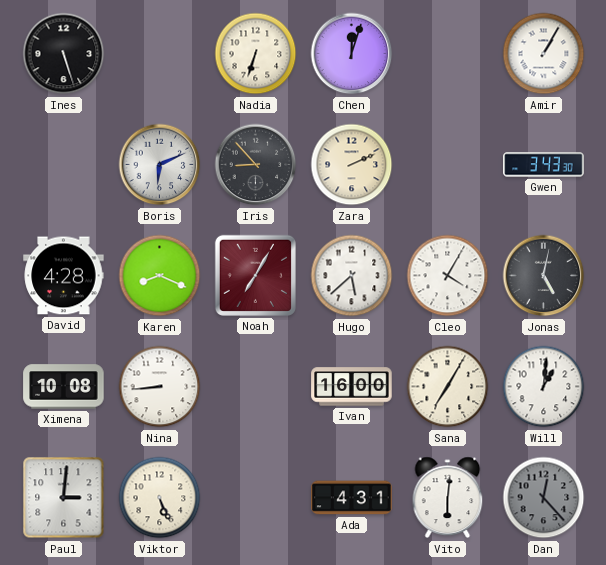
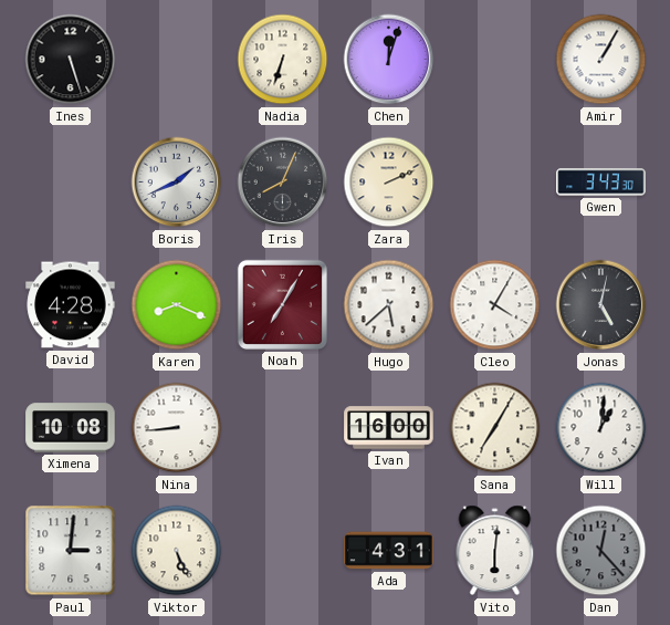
Boris: 6:11 -> 1:41 (177, 183)
Iris: 8:53 -> 8:04 (283, 183)
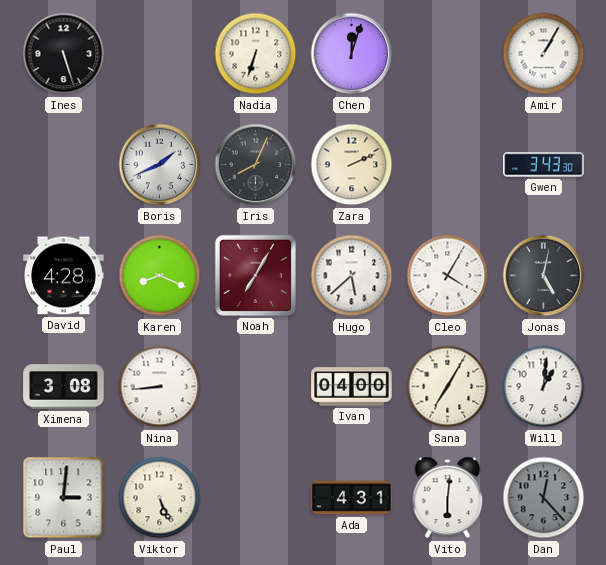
Ximena: 10:08 -> 3:08 (64, 387)
Ivan: 16:00 -> 04:00 (352, 387)
